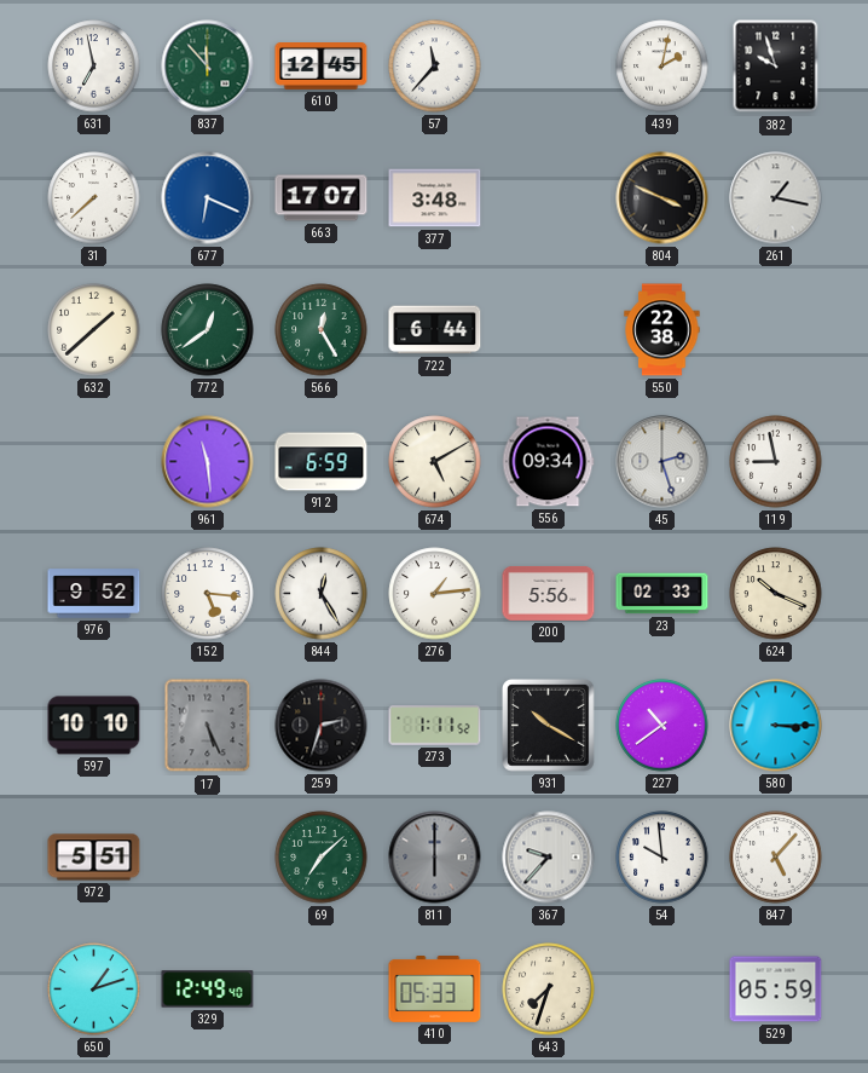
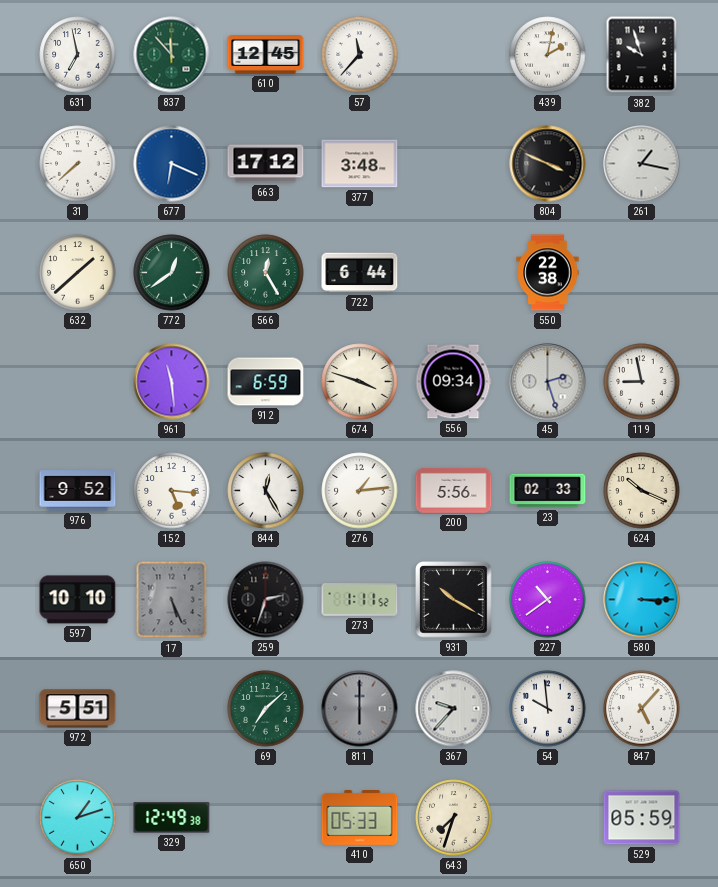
663: 17:07 -> 17:12 (266, 164)
674: 5:10 -> 3:48 (360, 382)
329: 12:49:40 -> 12:49:38 (172, 818)
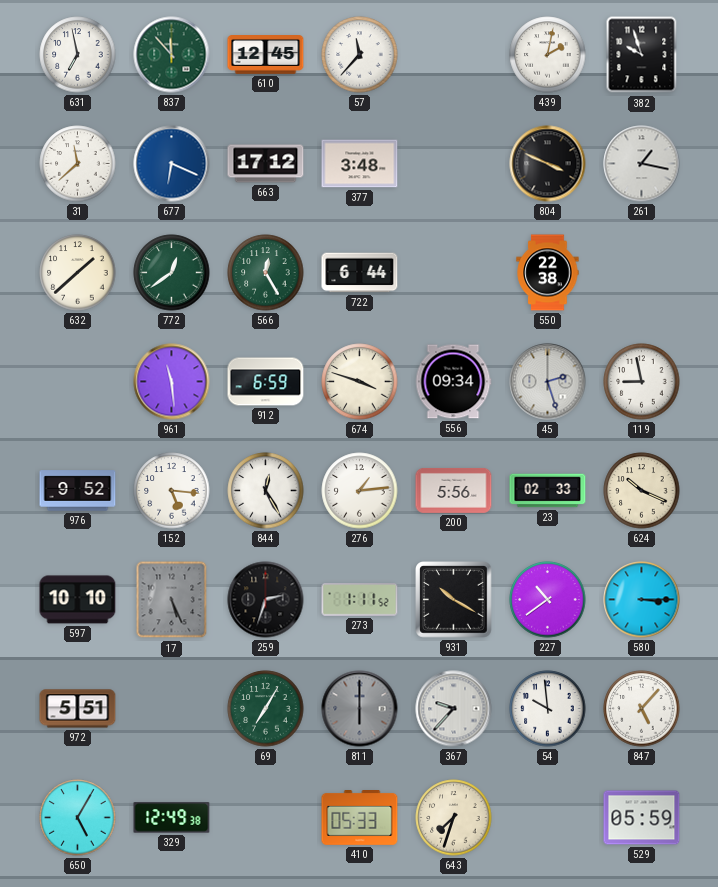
31: 7:38 -> 11:38 (78, 164)
69: 7:08 -> 7:05 (266, 709)
650: 1:12 -> 5:05 (78, 818)
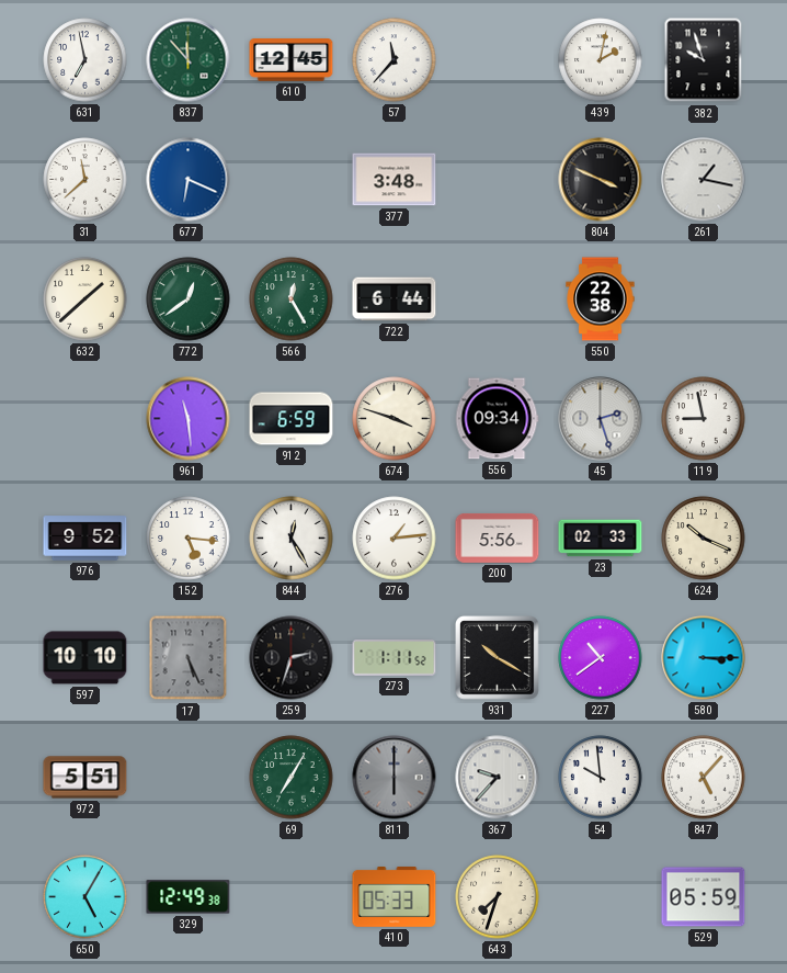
663: 17:12 -> none (266, 164)
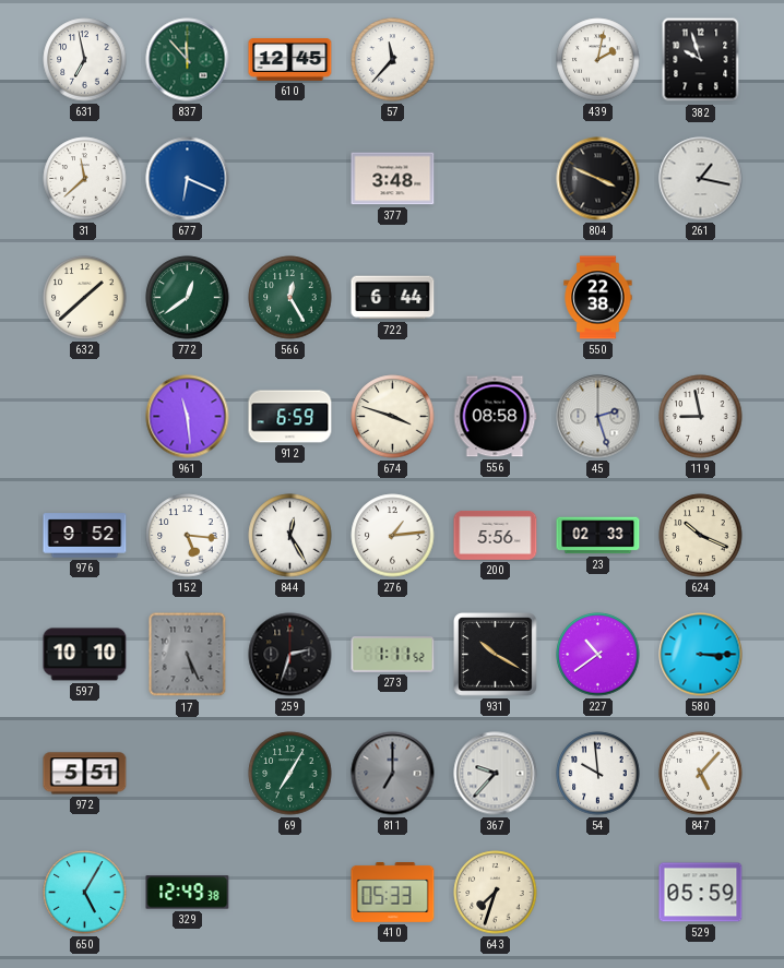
556: 09:34 -> 08:58 (495, 417)
811: 6:00 -> 7:00 (393, 774)
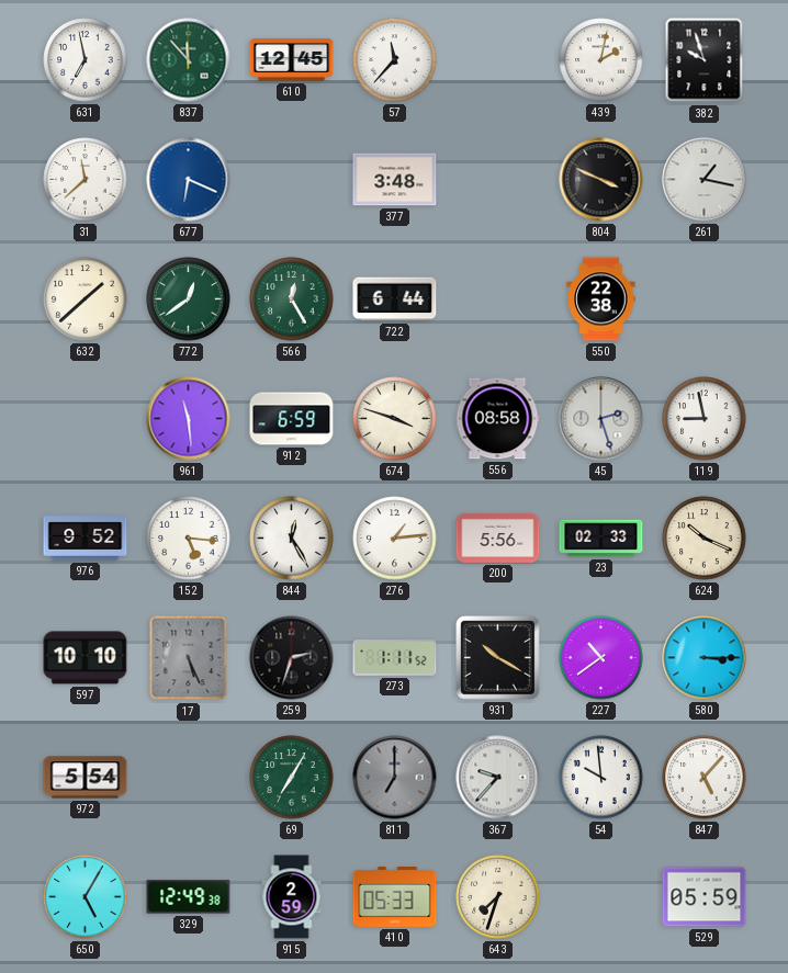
972: 5:51 -> 5:54 (86, 778)
915: none -> 2:59 (292, 897)
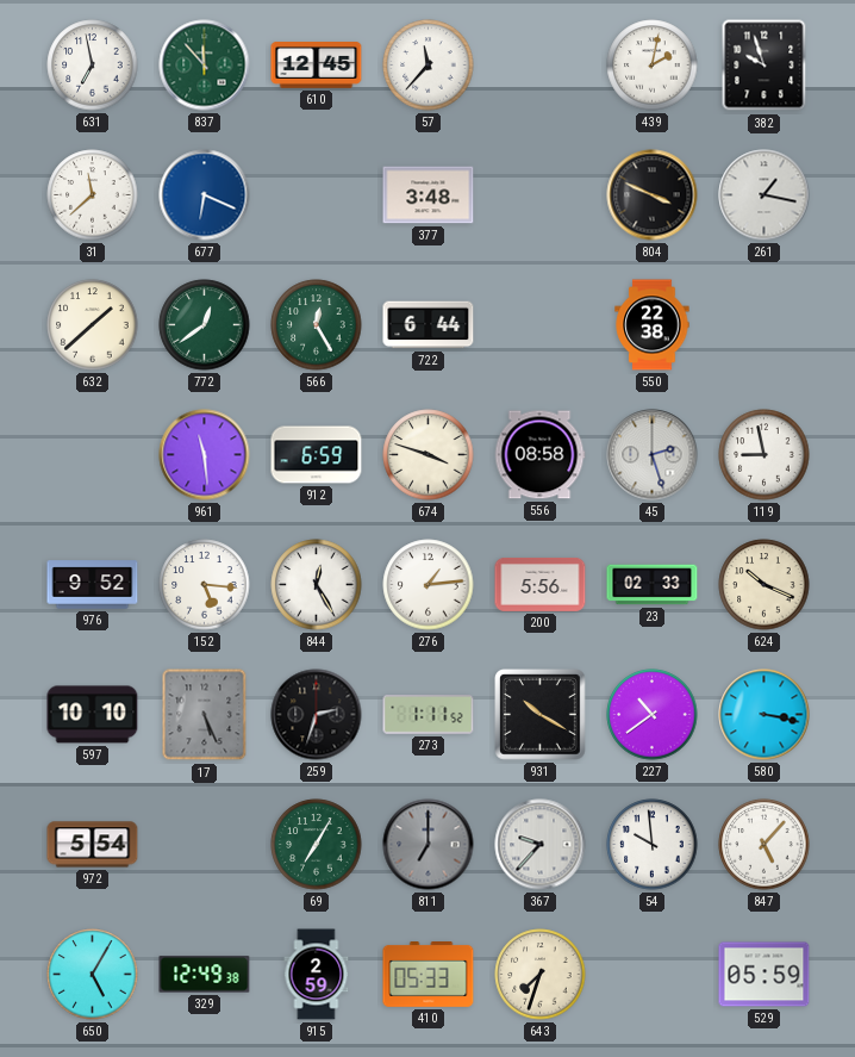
580: 3:15 -> 3:17 (764, 715)
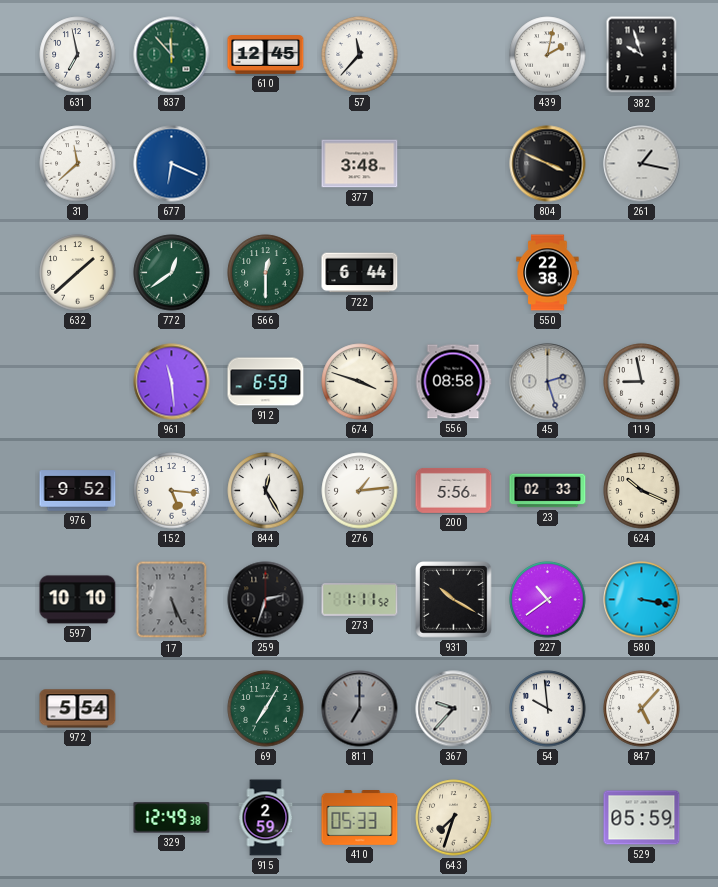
566: 12:25 -> 12:30 (266, 273)
650: 5:05 -> none (93, 975)
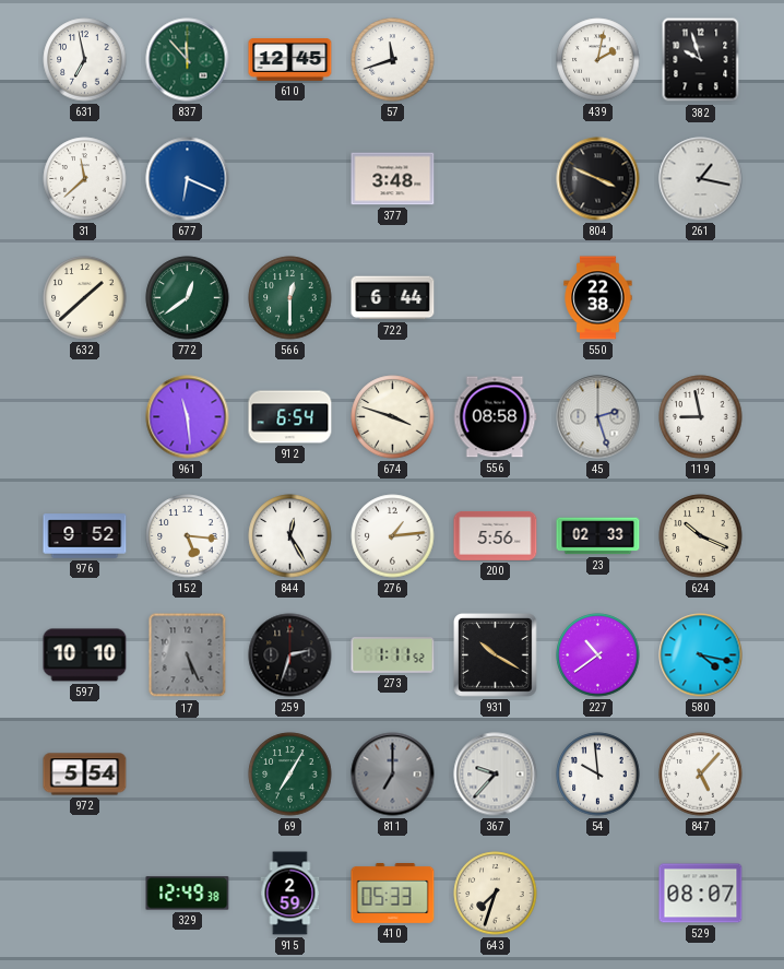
57: 11:37 -> 11:42 (393, 60)
912: 6:59 -> 6:54 (290, 417)
580: 3:17 -> 4:17 (701, 655)
529: 05:59 -> 08:07 (701, 894)
